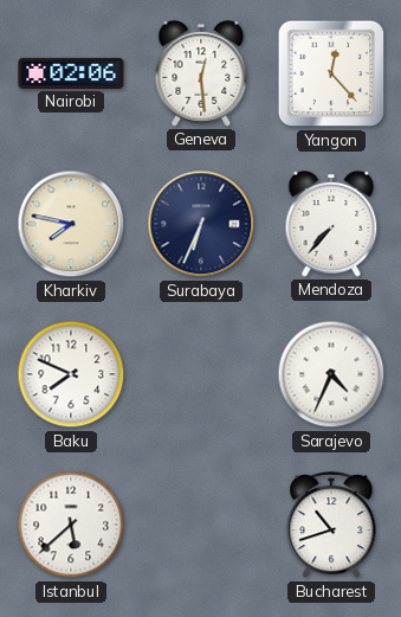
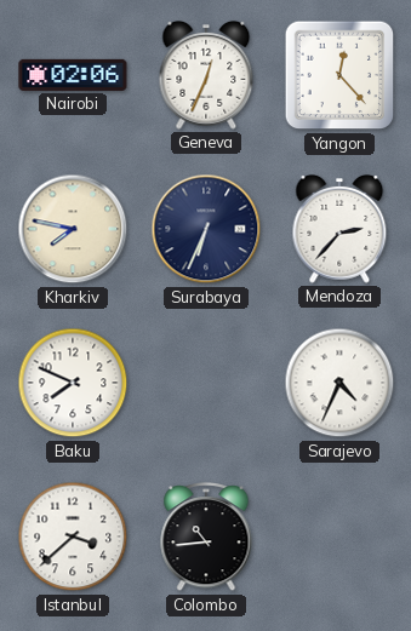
Geneva: 12:29 -> 12:34 (206, 75)
Mendoza: 7:37 -> 2:37 (339, 229)
Istanbul: 5:38 -> 3:38 (73, 537)
Colombo: none -> 10:44 (206, 538)
Bucharest: 10:42 -> none (331, 526)
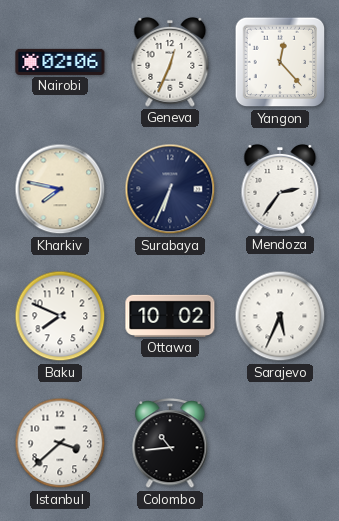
Mendoza: 2:37 -> 2:36 (280, 189)
Ottawa: none -> 10:02 (170, 316)
Sarajevo: 4:34 -> 5:34 (280, 316)
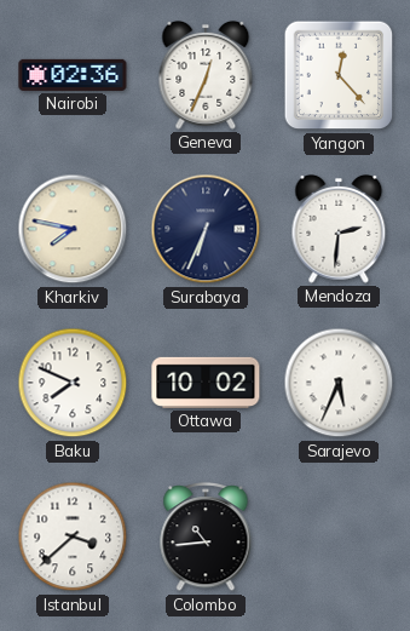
Nairobi: 02:06 -> 02:36 (73, 75)
Mendoza: 2:36 -> 2:31 (339, 229)
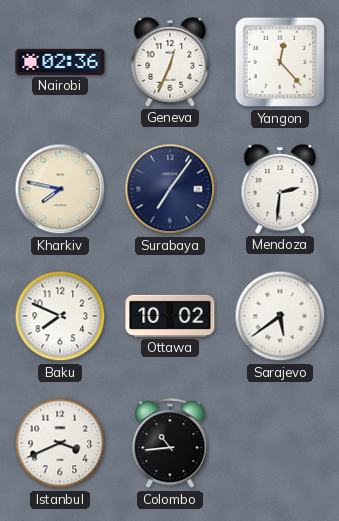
Surabaya: 6:34 -> 7:06 (170, 189)
Sarajevo: 5:34 -> 5:39 (280, 316)
Istanbul: 3:38 -> 3:41 (60, 443)
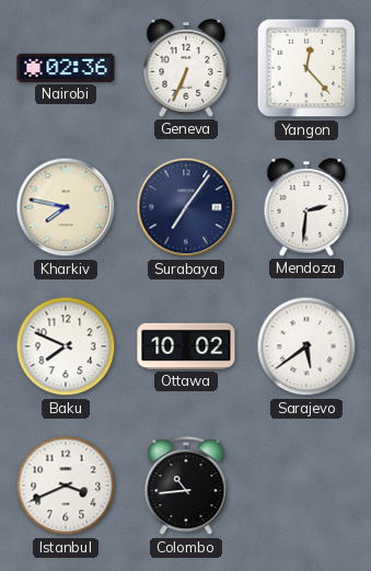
Geneva: 12:34 -> 6:34 (186, 68)
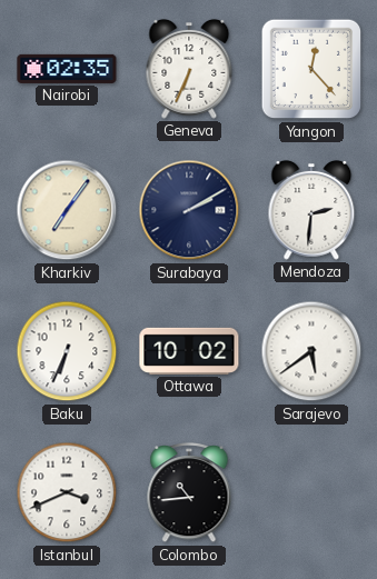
Nairobi: 02:36 -> 02:35 (67, 69)
Kharkiv: 7:47 -> 7:06 (67, 210)
Surabaya: 7:06 -> 2:10 (189, 210)
Baku: 7:49 -> 6:34 (67, 351)
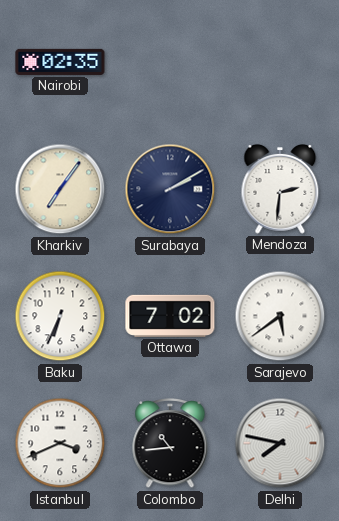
Geneva: 6:34 -> none (189, 69)
Yangon: 12:23 -> none (311, 69)
Ottawa: 10:02 -> 7:02 (170, 316)
Delhi: none -> 7:47 (280, 443)
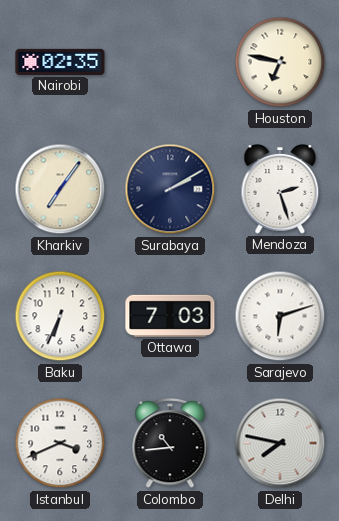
Houston: none -> 6:47 (280, 62)
Mendoza: 2:31 -> 2:27 (280, 189)
Ottawa: 7:02 -> 7:03 (170, 316)
Sarajevo: 5:39 -> 6:12 (280, 316)
